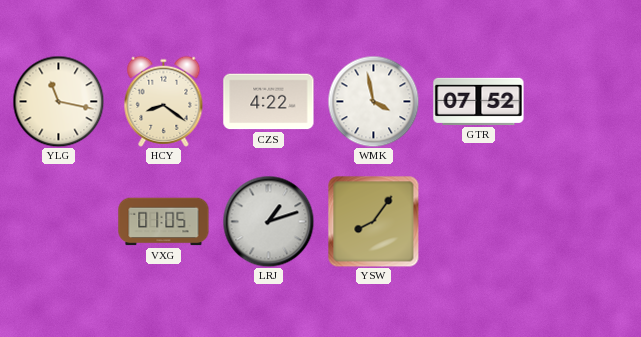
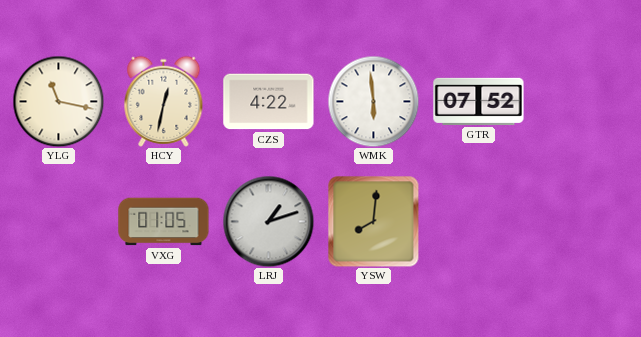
HCY: 8:21 -> 12:32 (164, 101)
WMK: 3:58 -> 5:59 (373, 101)
YSW: 8:06 -> 8:01 (373, 221)
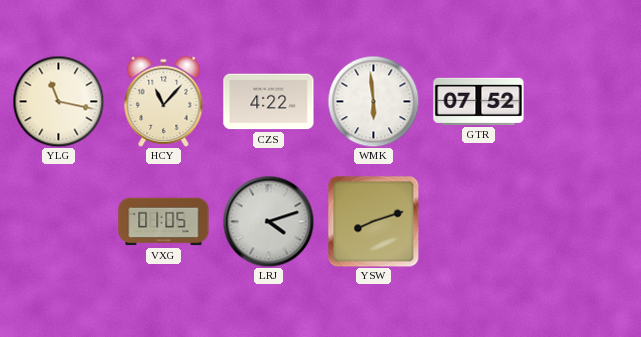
HCY: 12:32 -> 11:07 (164, 101)
LRJ: 1:12 -> 4:12 (268, 221)
YSW: 8:01 -> 8:12 (373, 221)
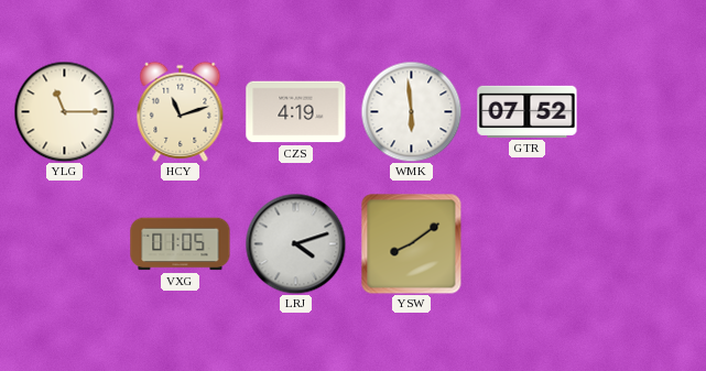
YLG: 11:17 -> 11:15 (64, 111)
HCY: 11:07 -> 11:12 (181, 111)
CZS: 4:22 -> 4:19 (296, 112)
YSW: 8:12 -> 8:09 (411, 243)
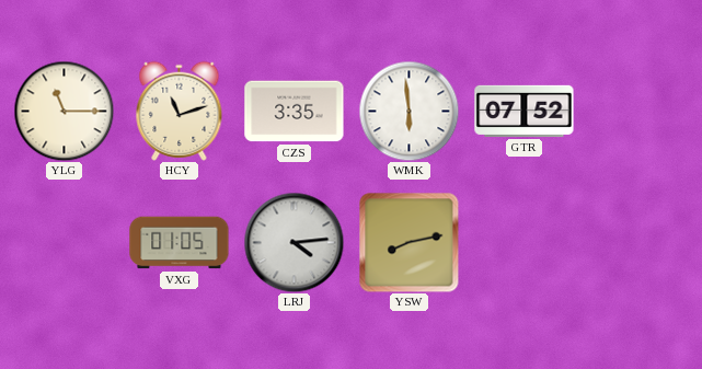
CZS: 4:19 -> 3:35 (295, 112)
LRJ: 4:12 -> 4:14 (294, 242)
YSW: 8:09 -> 8:13 (408, 242)
